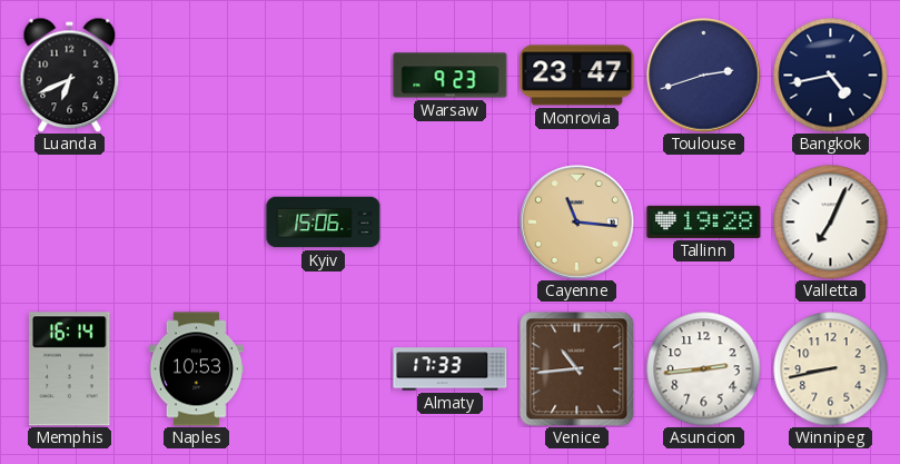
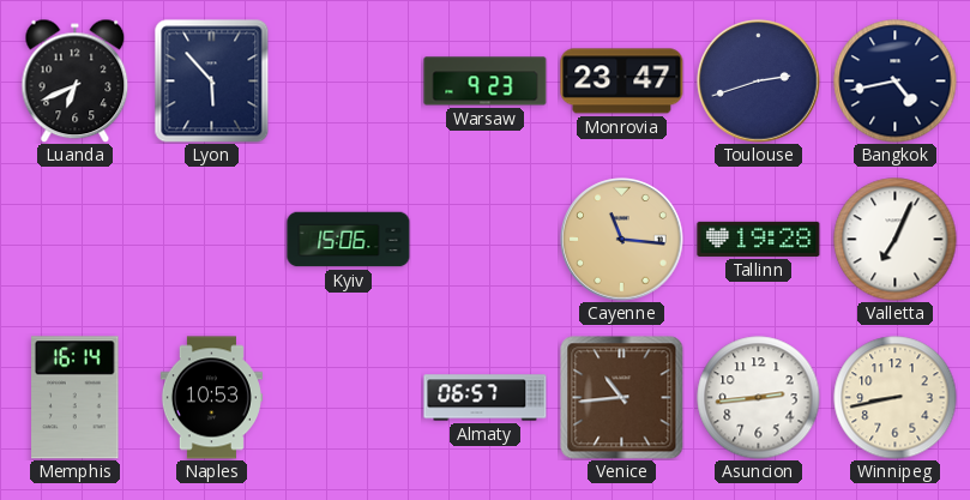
Lyon: none -> 5:53 (212, 82)
Almaty: 17:33 -> 06:57 (486, 398)
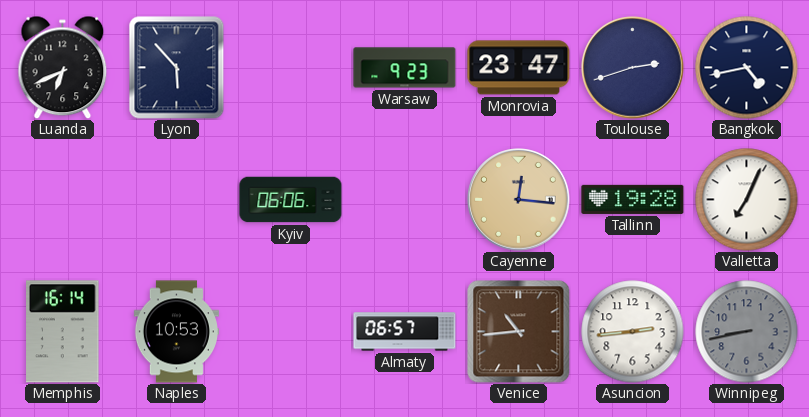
Kyiv: 15:06 -> 06:06 (291, 200)
Cayenne: 11:16 -> 12:16 (519, 200)
Winnipeg dial: cream -> grey (747, 332)
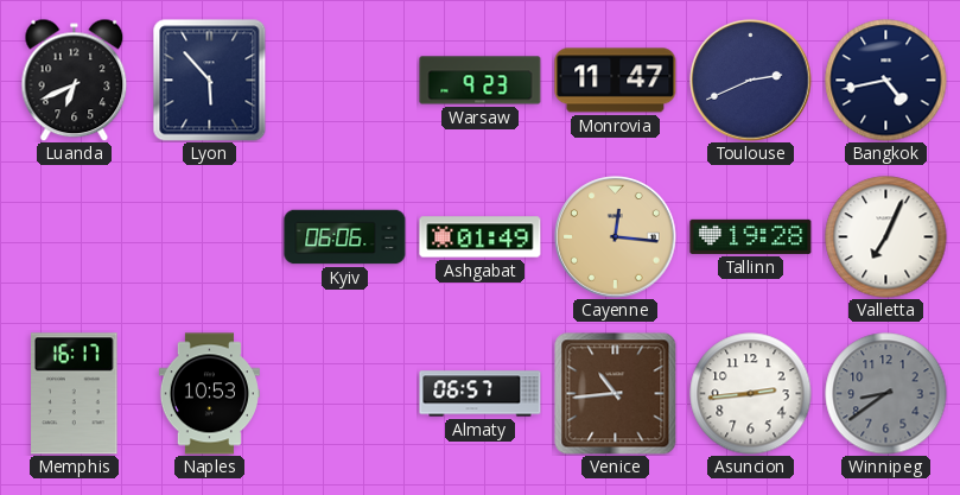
Monrovia: 23:47 -> 11:47 (616, 81)
Toulouse: 2:42 -> 2:41 (751, 81)
Ashgabat: none -> 01:49 (481, 237)
Memphis: 16:14 -> 16:17 (75, 394)
Winnipeg: 8:43 -> 8:39 (886, 394)
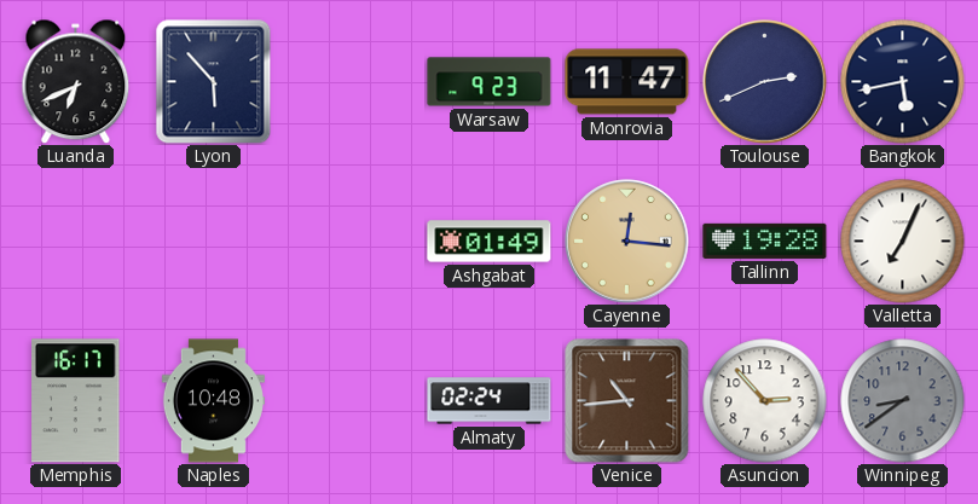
Bangkok: 4:43 -> 5:43 (903, 82)
Kyiv: 06:06 -> none (345, 237)
Naples: 10:53 -> 10:48 (213, 401)
Almaty: 06:57 -> 02:24 (490, 401)
Asuncion: 2:44 -> 2:53 (765, 401)
